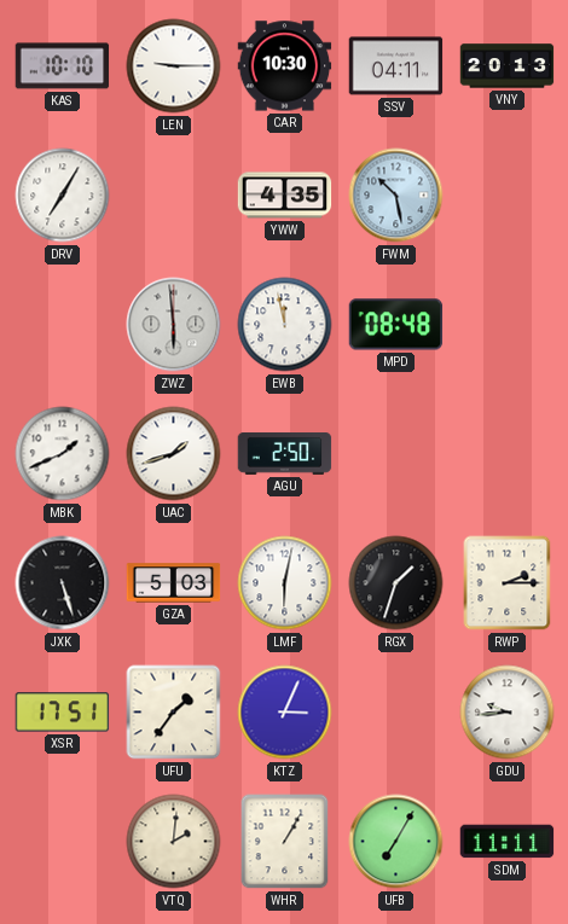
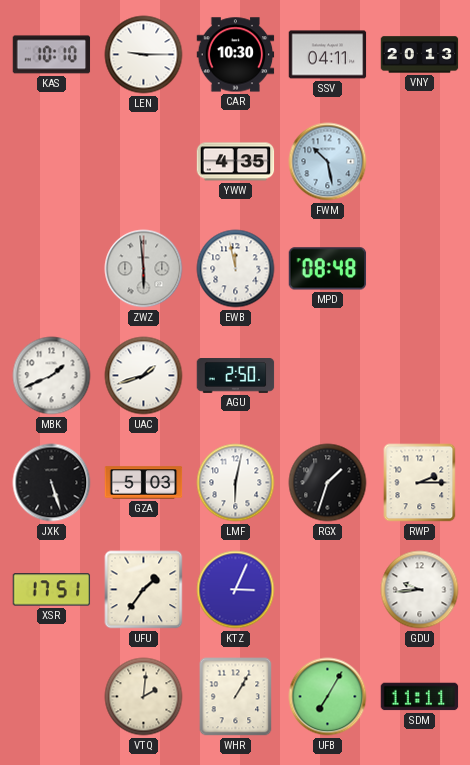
DRV: 7:05 -> none (63, 196)
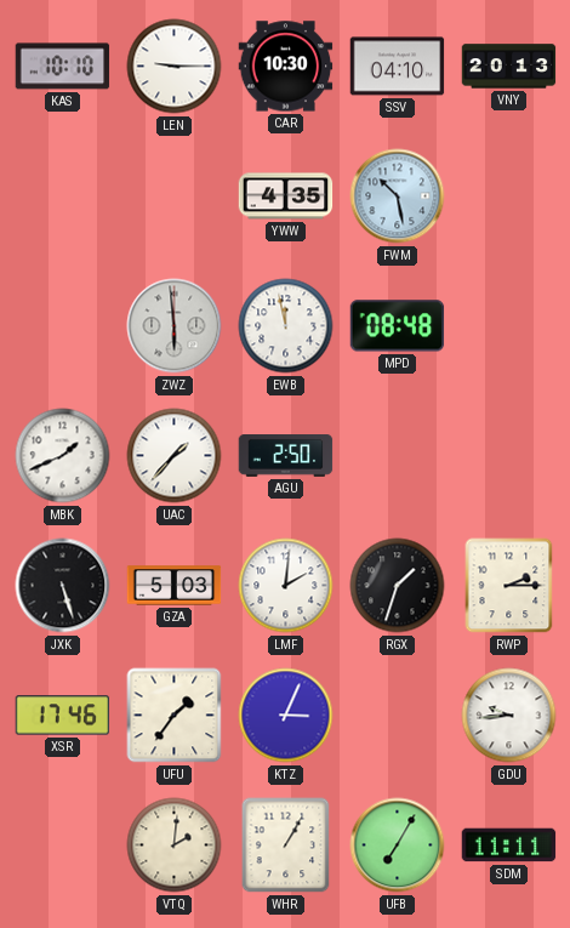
SSV: 04:11 -> 04:10 (398, 67)
UAC: 1:42 -> 1:37 (175, 456)
LMF: 6:02 -> 2:01 (286, 586)
XSR: 17:51 -> 17:46 (63, 716)
